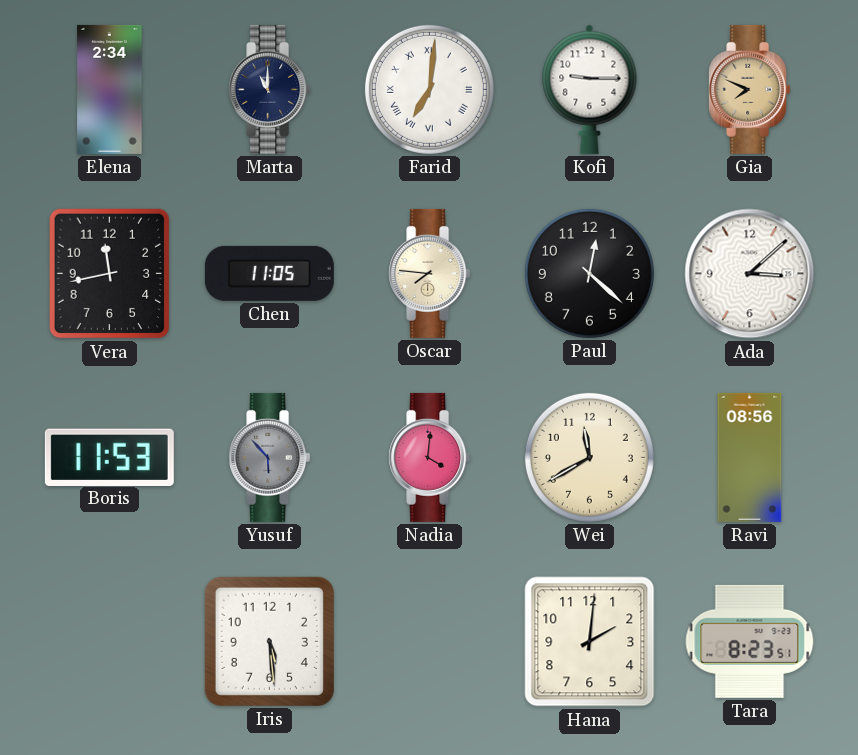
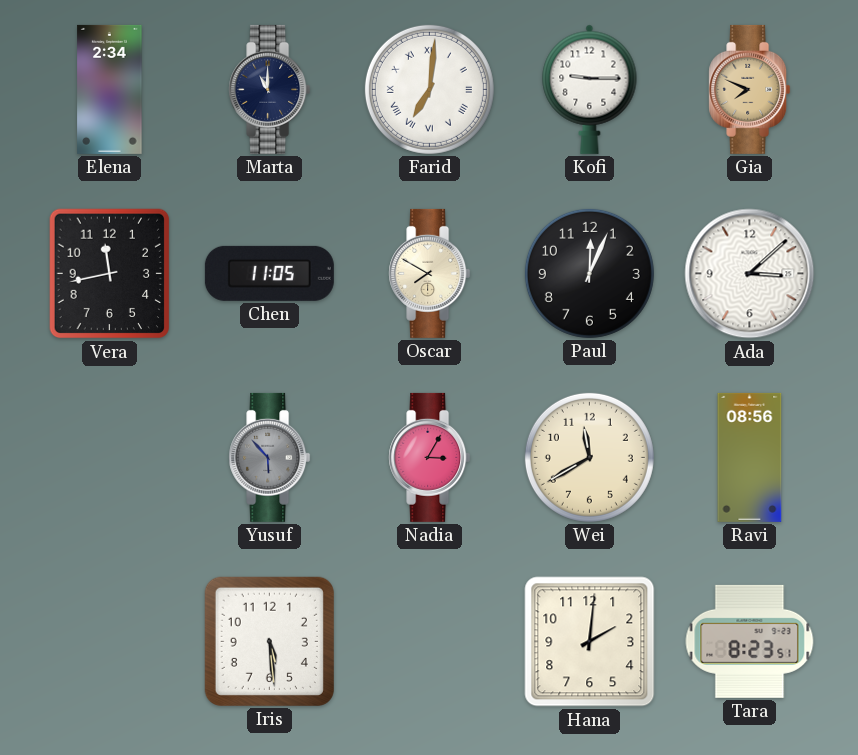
Oscar: 7:46 -> 7:50 (430, 273)
Paul: 12:22 -> 12:04 (589, 273)
Boris: 11:53 -> none (109, 457)
Nadia: 4:01 -> 3:05 (430, 457)
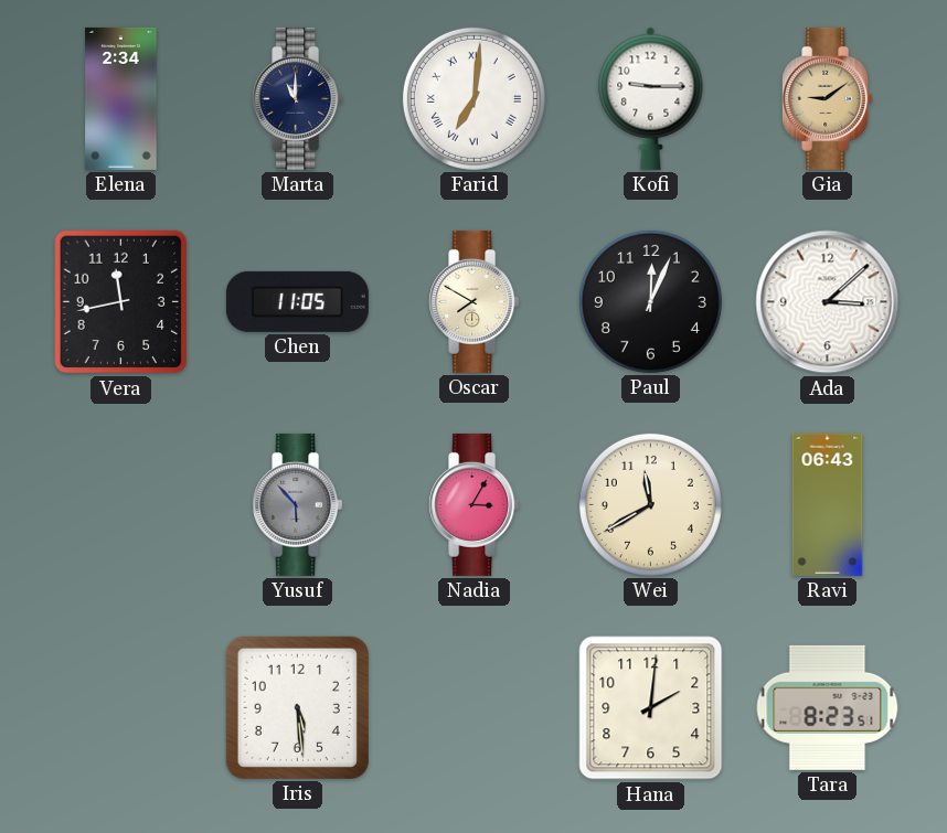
Gia: 7:49 -> 9:09 (828, 98)
Ravi: 08:56 -> 06:43 (828, 504)
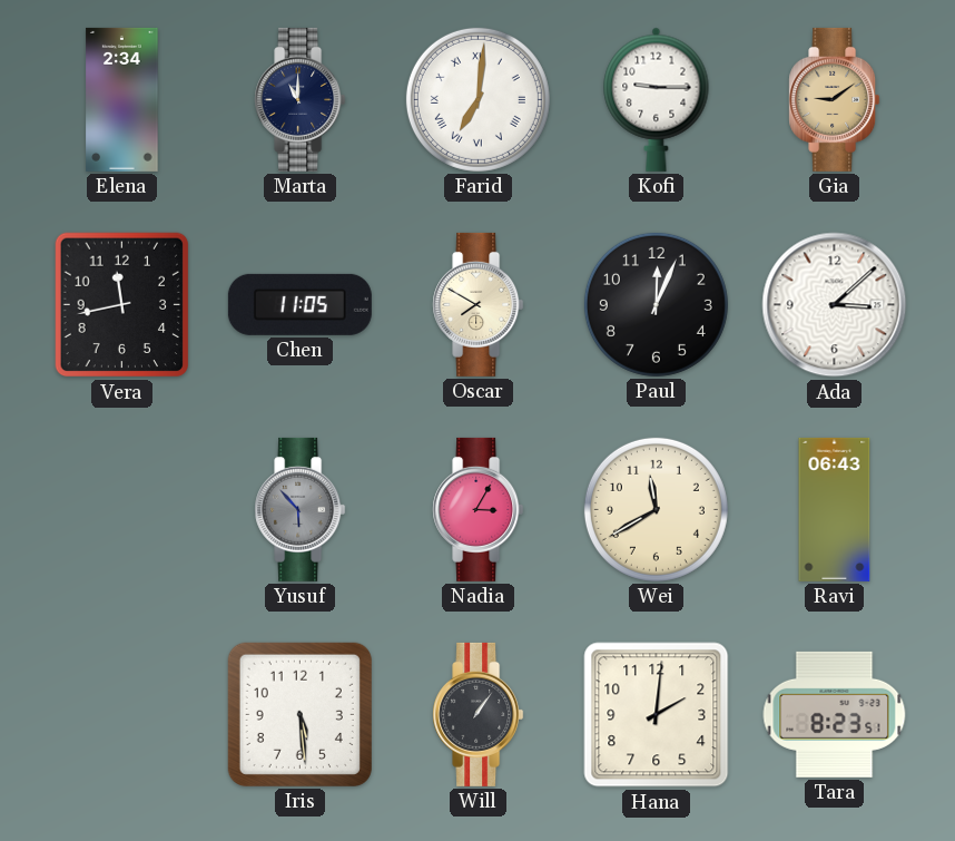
Will: none -> 1:06 (479, 714)
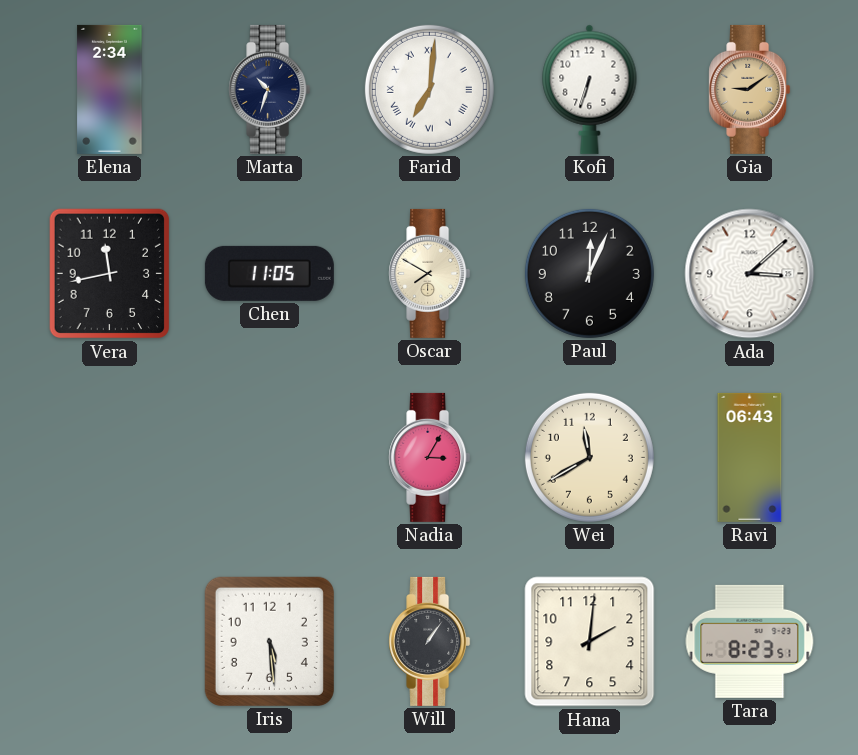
Marta: 11:00 -> 10:33 (270, 89)
Kofi: 9:15 -> 6:33 (590, 89)
Yusuf: 5:53 -> none (301, 509)
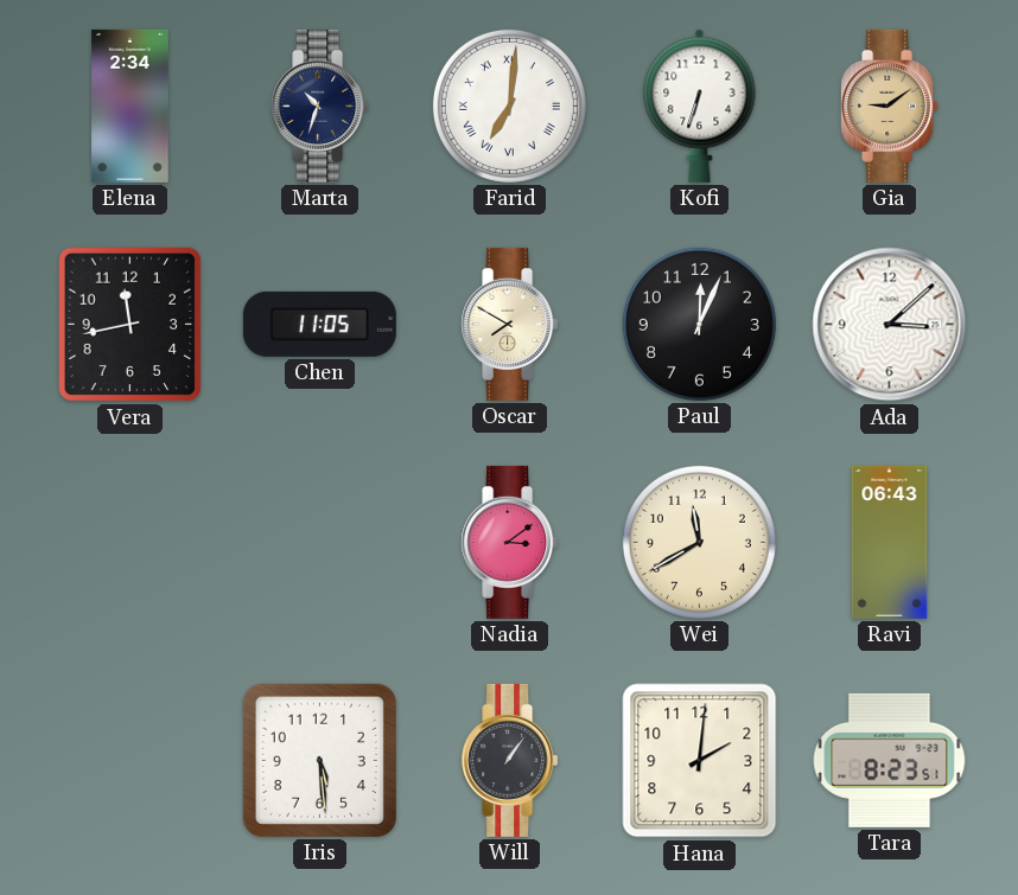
Nadia: 3:05 -> 3:09 (510, 542)
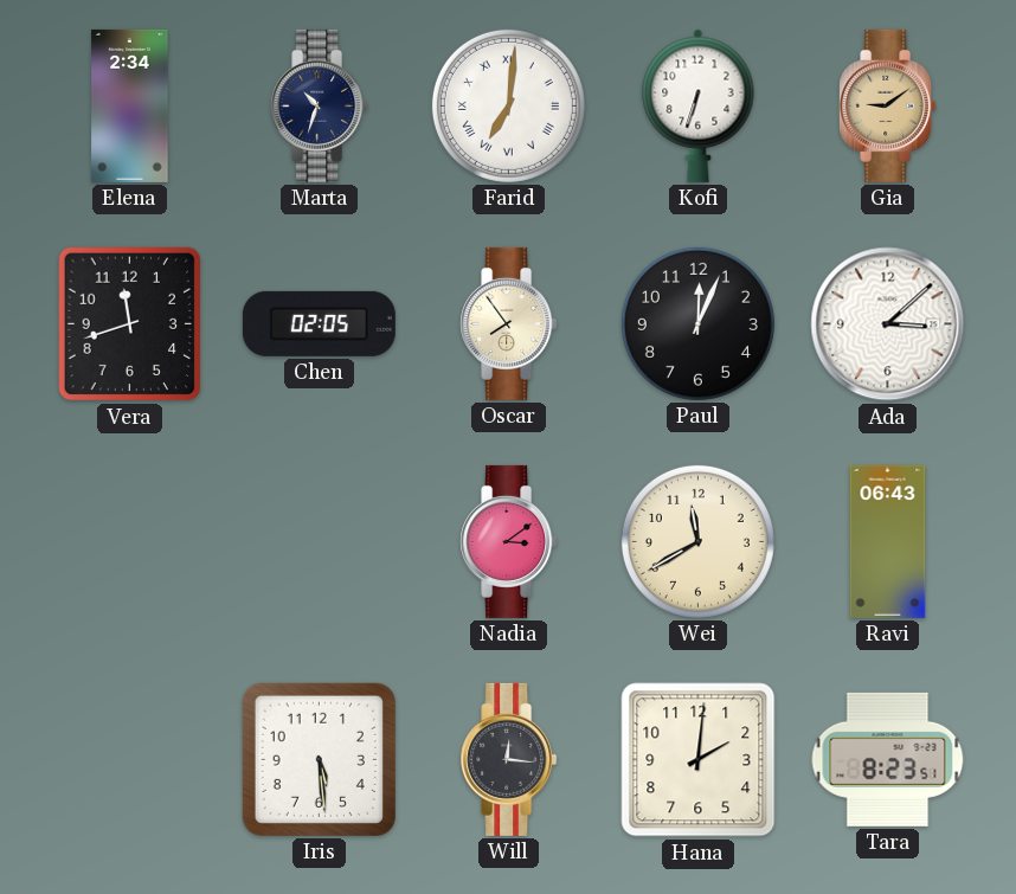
Vera: 11:43 -> 11:42 (130, 324)
Chen: 11:05 -> 02:05 (319, 323)
Oscar: 7:50 -> 7:54 (509, 323)
Will: 1:06 -> 12:16 (509, 759)
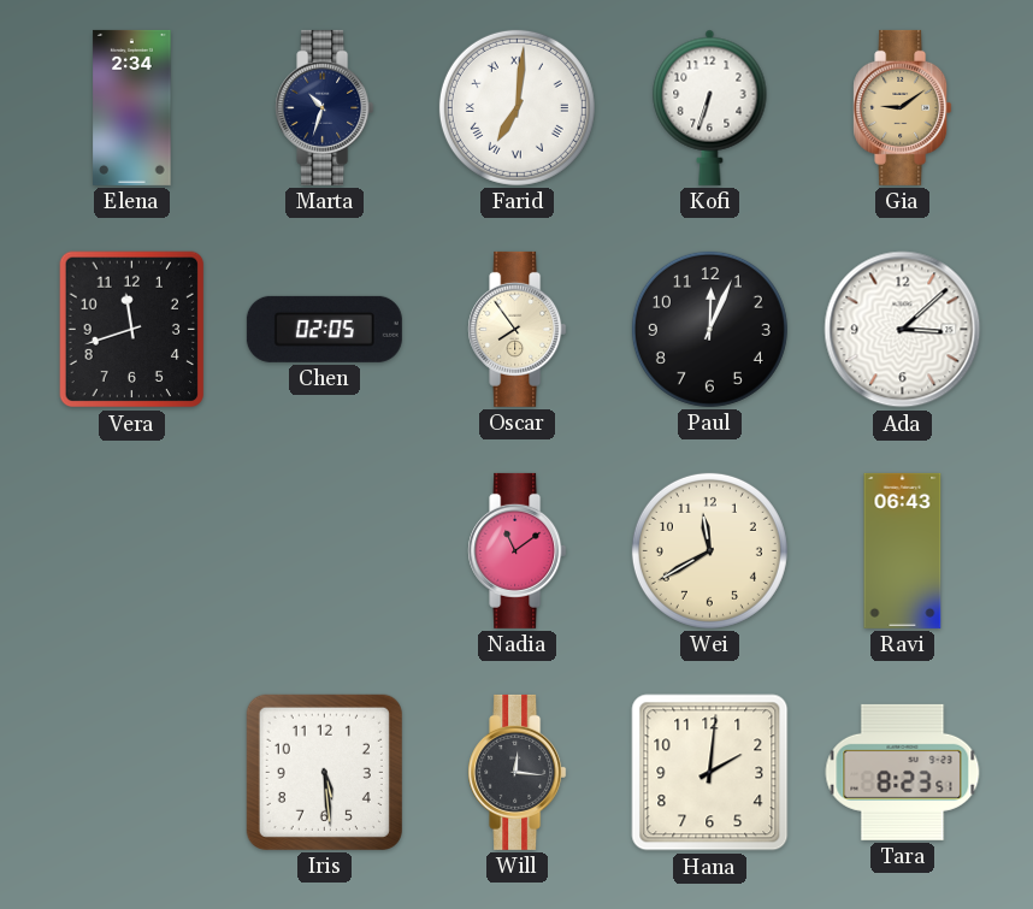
Nadia: 3:09 -> 11:09 (518, 550)
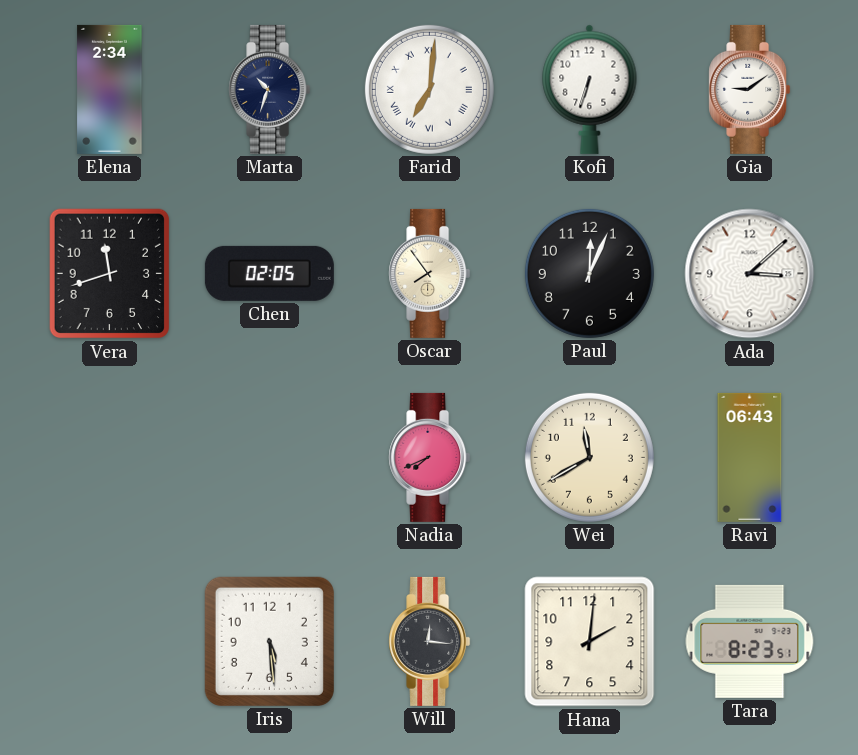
Gia dial: champagne -> white (750, 89)
Nadia: 11:09 -> 7:41 (430, 457)
